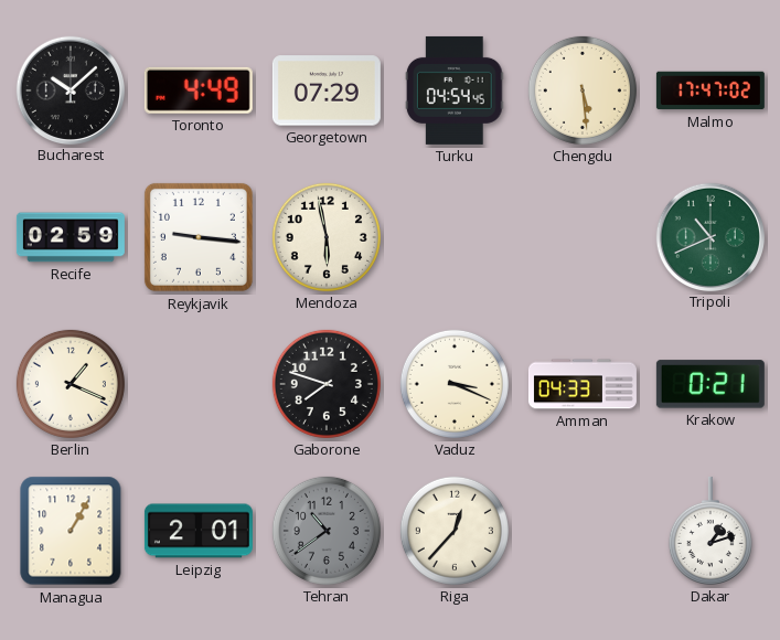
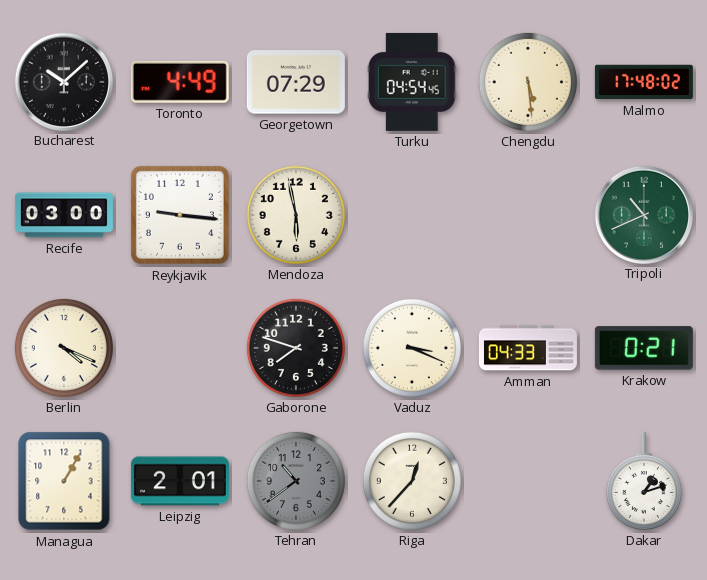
Malmo: 17:47 -> 17:48 (644, 82)
Recife: 02:59 -> 03:00 (64, 215)
Berlin: 1:19 -> 4:19 (64, 348)
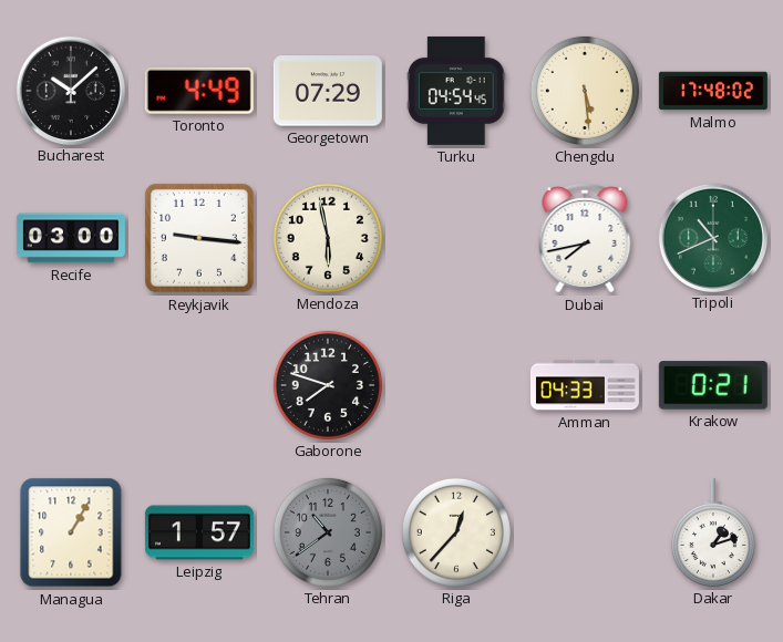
Dubai: none -> 7:43 (585, 238)
Berlin: 4:19 -> none (64, 348)
Vaduz: 3:19 -> none (412, 348)
Leipzig: 2:01 -> 1:57 (199, 532)
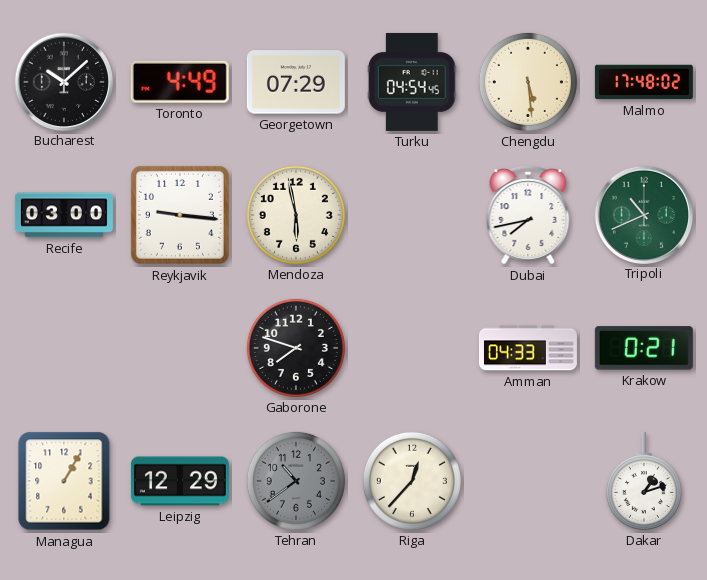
Leipzig: 1:57 -> 12:29 (180, 481)
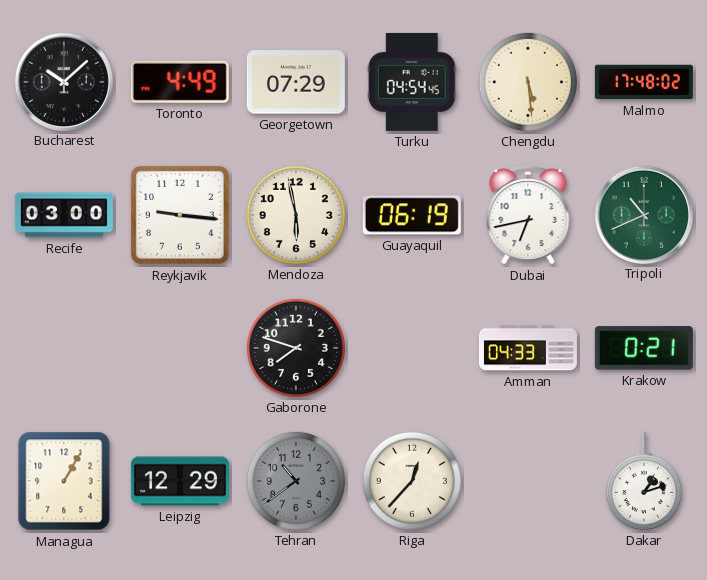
Guayaquil: none -> 06:19 (412, 215)
Dubai: 7:43 -> 6:43 (528, 215)
